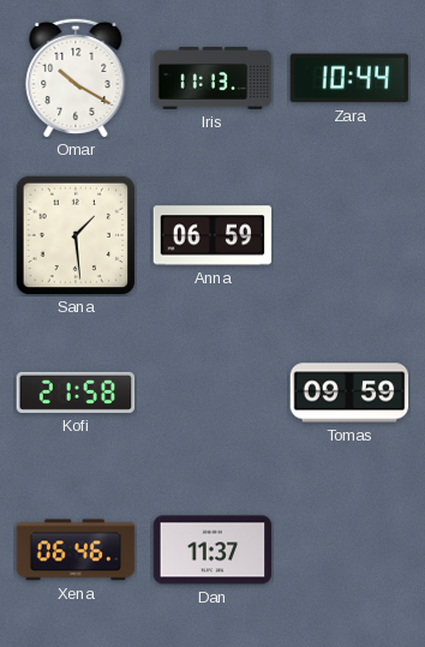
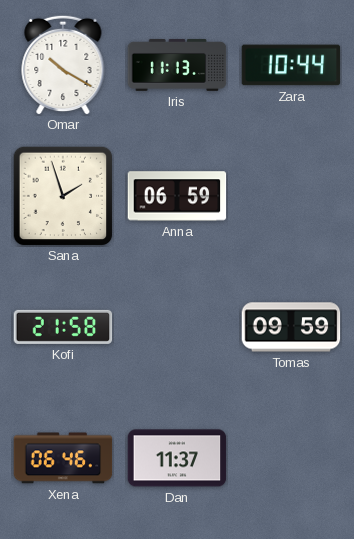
Sana: 1:29 -> 1:57 (63, 196)
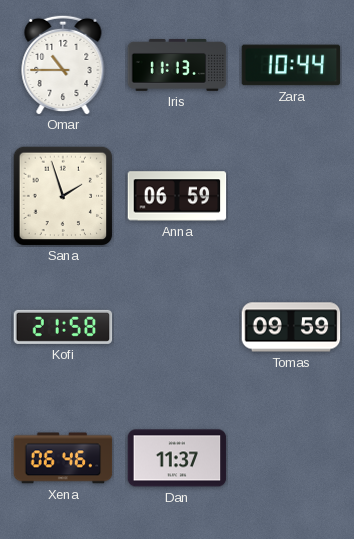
Omar: 10:20 -> 10:45 (63, 65)
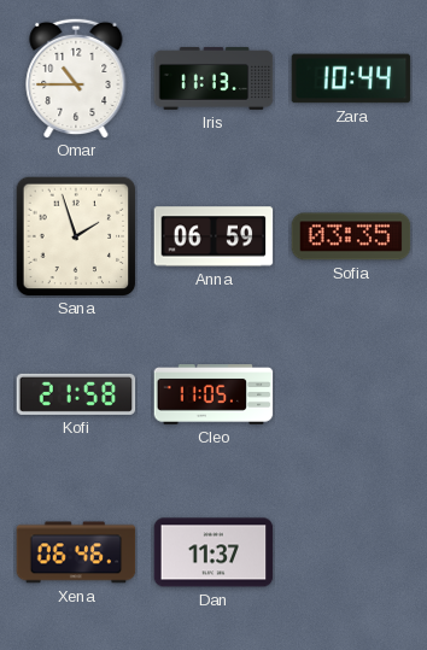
Sofia: none -> 03:35 (351, 236)
Cleo: none -> 11:05 (213, 394)
Tomas: 09:59 -> none (291, 327)
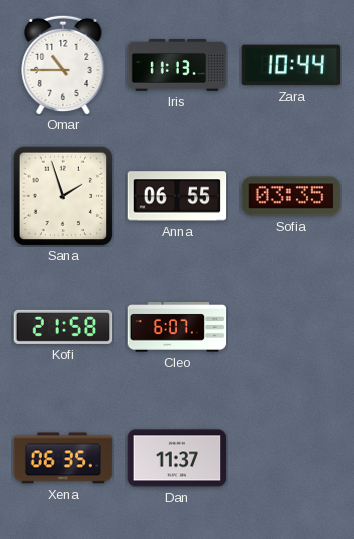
Anna: 06:59 -> 06:55 (177, 196)
Cleo: 11:05 -> 6:07 (177, 327)
Xena: 06:46 -> 06:35 (63, 458)
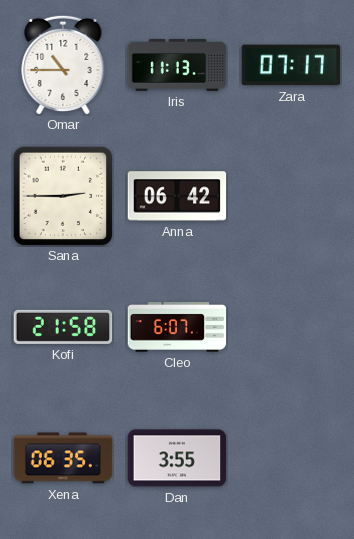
Zara: 10:44 -> 07:17 (291, 65)
Sana: 1:57 -> 2:45 (63, 196)
Anna: 06:55 -> 06:42 (177, 196)
Sofia: 03:35 -> none (291, 196)
Dan: 11:37 -> 3:55 (177, 458)
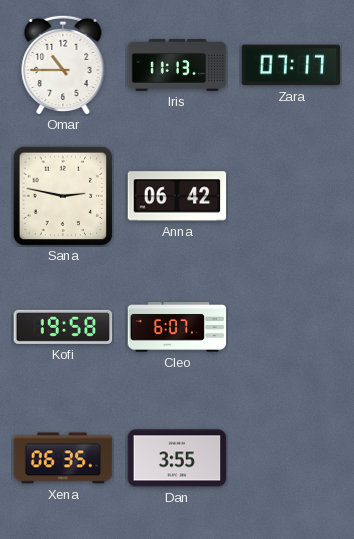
Sana: 2:45 -> 2:47 (63, 196)
Kofi: 21:58 -> 19:58 (63, 327)
